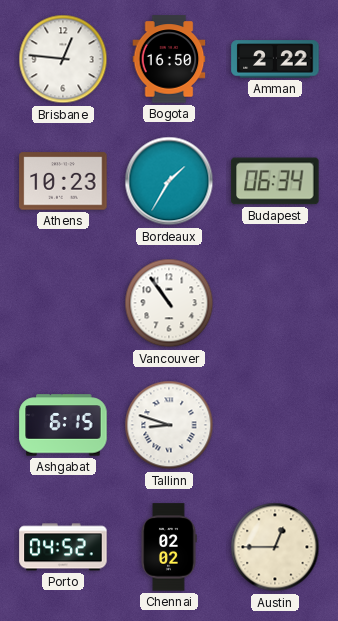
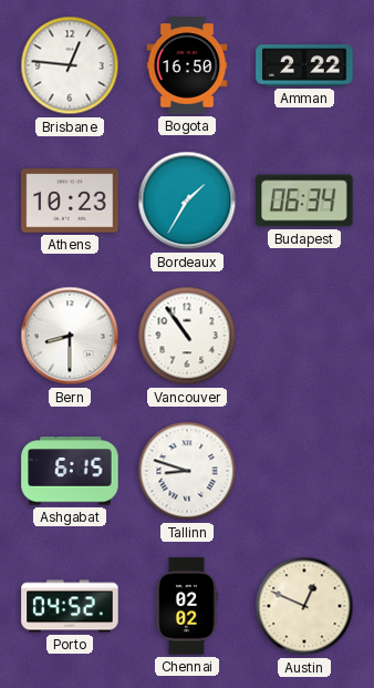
Bern: none -> 8:30 (70, 336)
Austin: 12:45 -> 12:49 (304, 606)
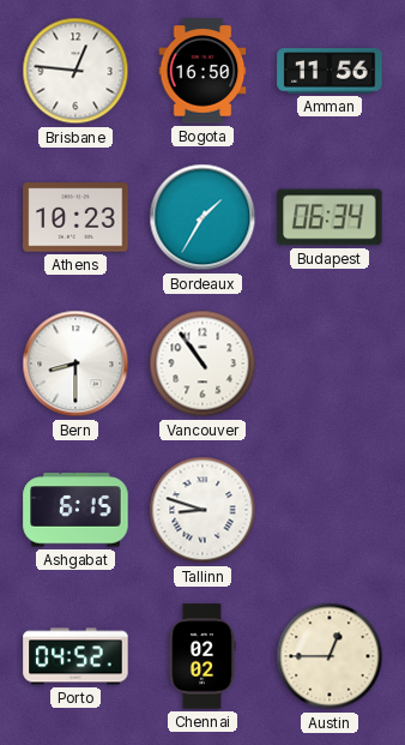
Amman: 2:22 -> 11:56 (330, 71)
Austin: 12:49 -> 12:45 (330, 656)
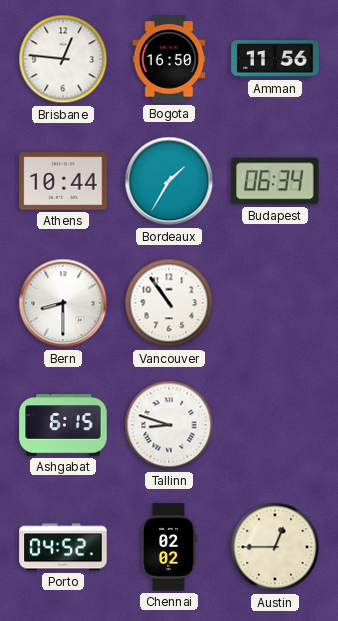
Athens: 10:23 -> 10:44 (63, 181)
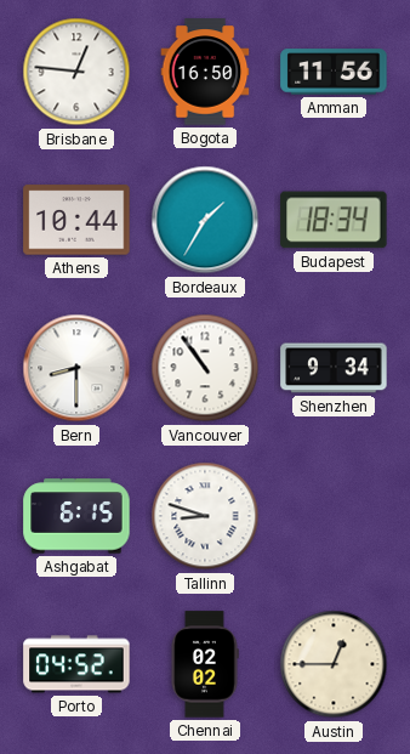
Budapest: 06:34 -> 18:34 (334, 220)
Shenzhen: none -> 9:34 (334, 368)
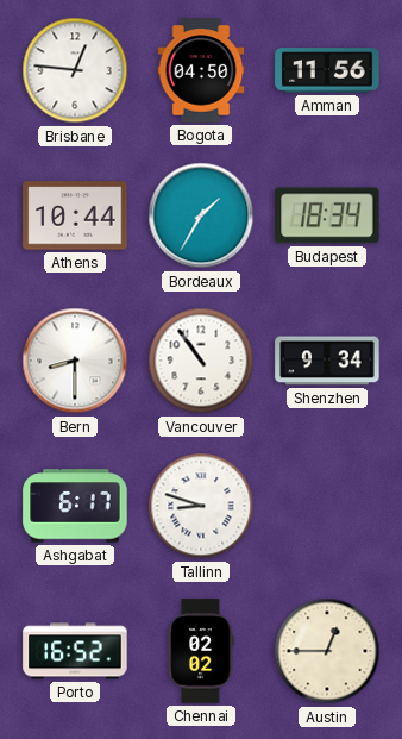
Bogota: 16:50 -> 04:50 (201, 70)
Ashgabat: 6:15 -> 6:17 (75, 506)
Porto: 04:52 -> 16:52 (75, 651)
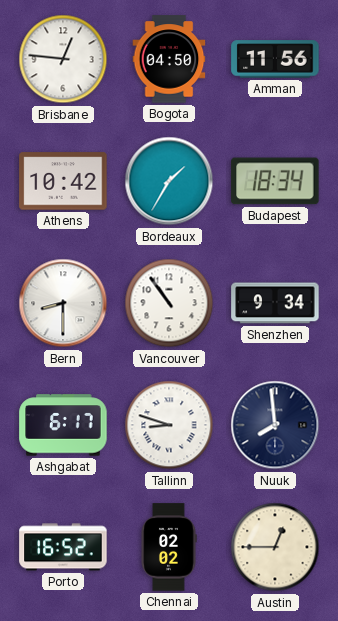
Athens: 10:44 -> 10:42 (63, 181)
Nuuk: none -> 7:59 (275, 425)
